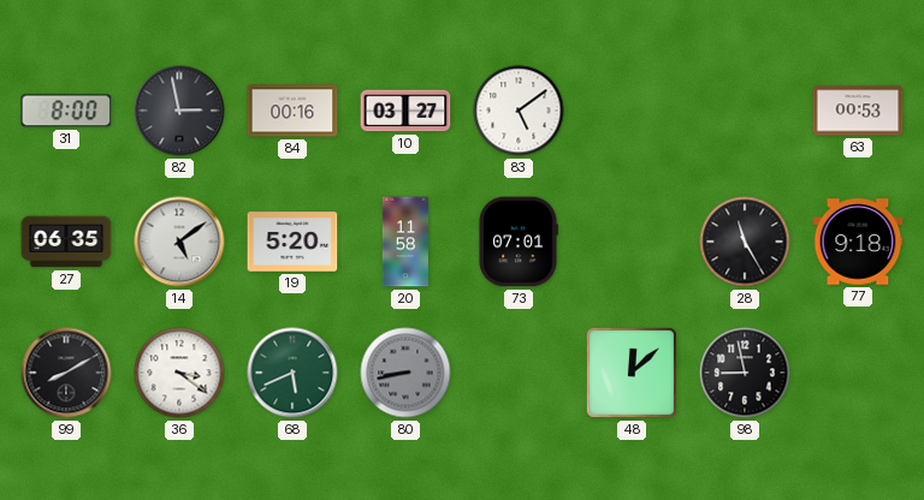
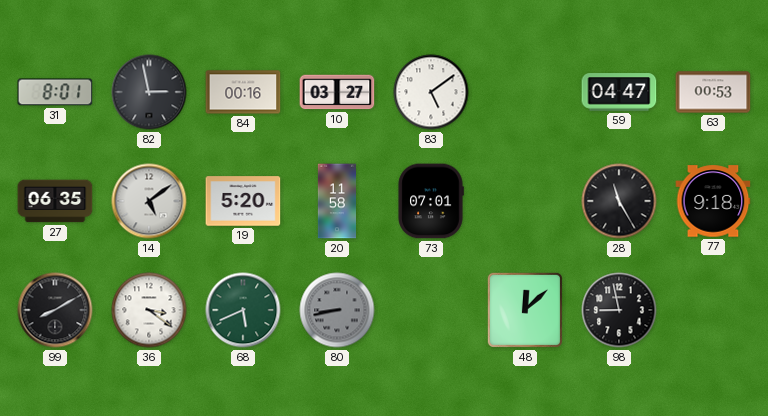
31: 8:00 -> 8:01 (55, 92)
59: none -> 04:47 (619, 92)
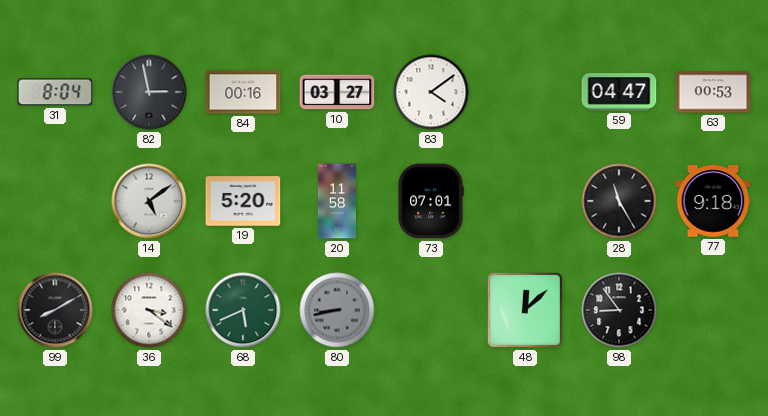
31: 8:01 -> 8:04 (55, 92)
83: 5:09 -> 4:09 (431, 92)
27: 06:35 -> none (55, 201)
98: 8:58 -> 8:54 (619, 310)
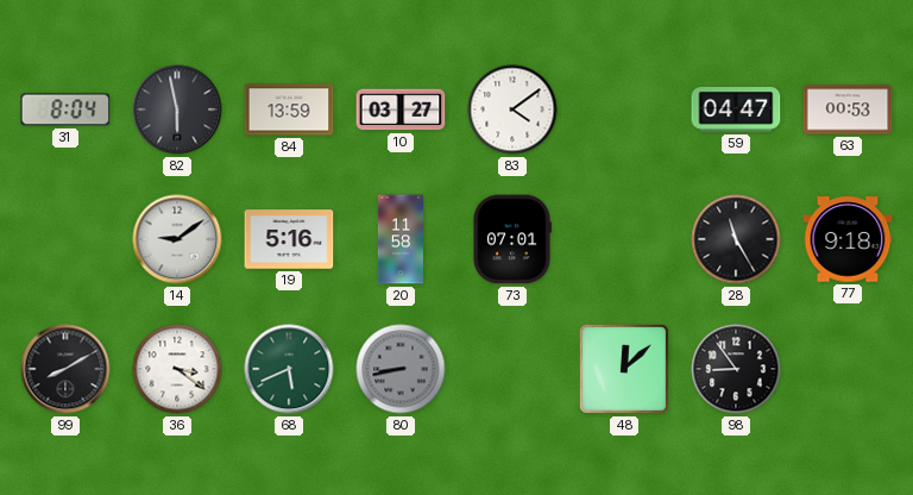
82: 2:58 -> 5:58 (177, 109)
84: 00:16 -> 13:59 (289, 109)
14: 5:09 -> 9:09 (177, 239)
19: 5:20 -> 5:16 (289, 239)
